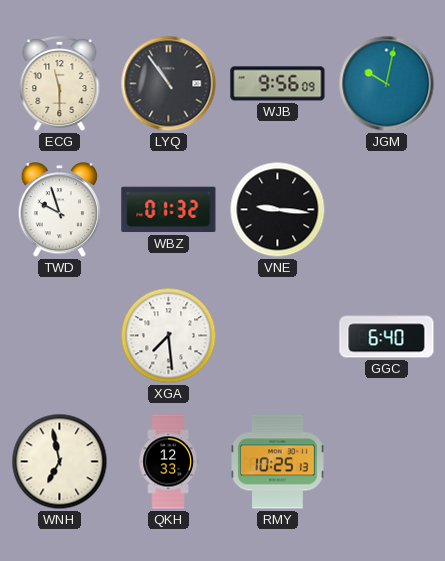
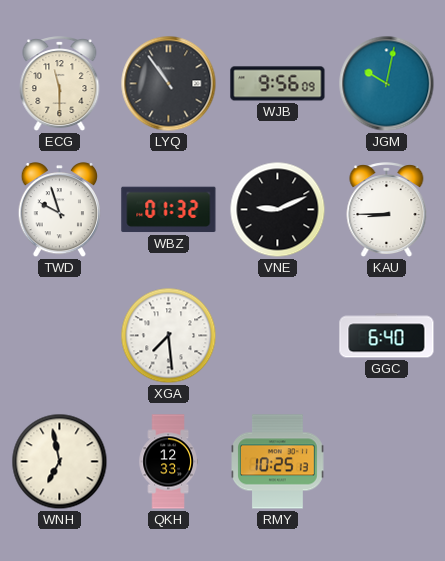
VNE: 9:16 -> 9:11 (278, 210)
KAU: none -> 8:45 (387, 210)
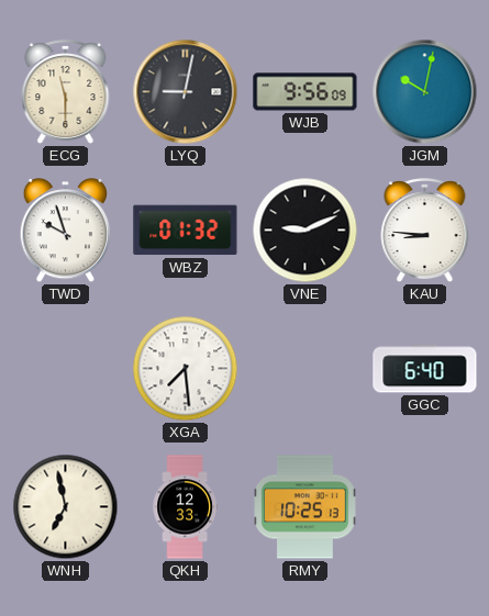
LYQ: 10:54 -> 9:02 (186, 92)
KAU: 8:45 -> 8:46 (425, 231)
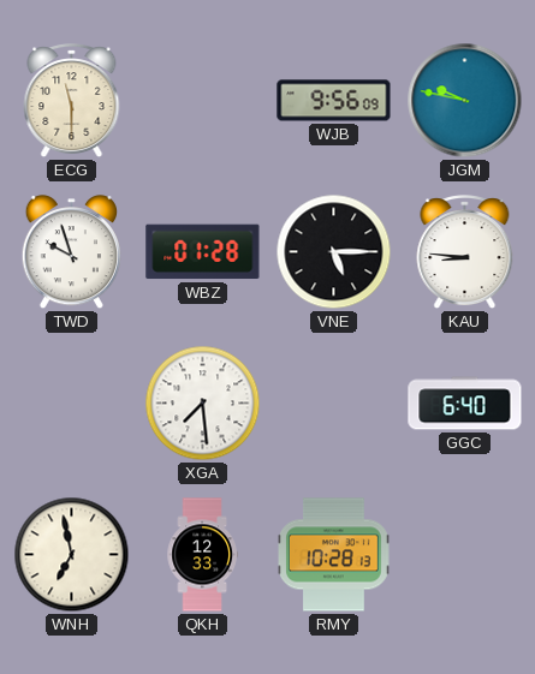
LYQ: 9:02 -> none (186, 92)
JGM: 10:02 -> 9:47 (465, 101)
WBZ: 01:32 -> 01:28 (203, 252)
VNE: 9:11 -> 5:15 (334, 252)
RMY: 10:25 -> 10:28 (334, 555)
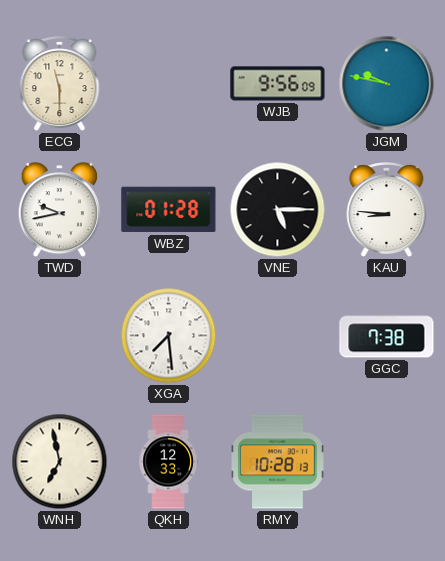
TWD: 9:57 -> 9:43 (59, 210)
GGC: 6:40 -> 7:38 (387, 336)
